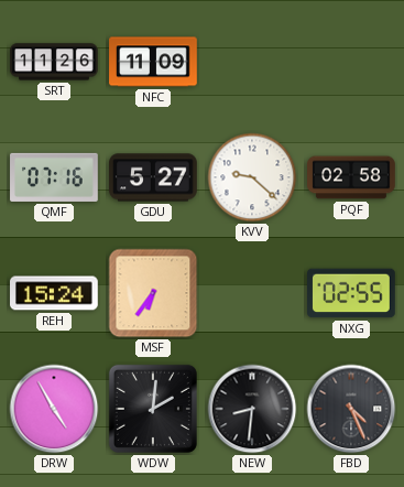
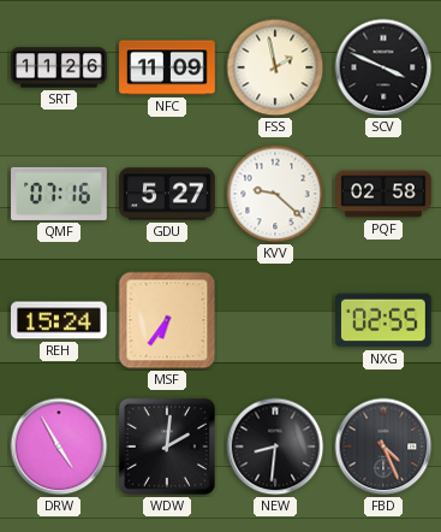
FSS: none -> 1:58 (275, 67)
SCV: none -> 3:49 (383, 67)
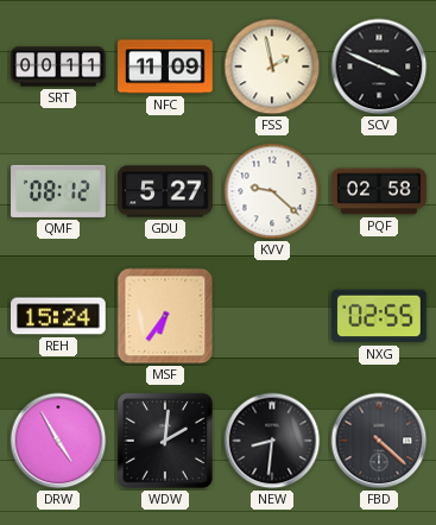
SRT: 11:26 -> 00:11 (58, 67)
QMF: 07:16 -> 08:12 (58, 191)
FBD: 4:26 -> 4:22 (379, 441)
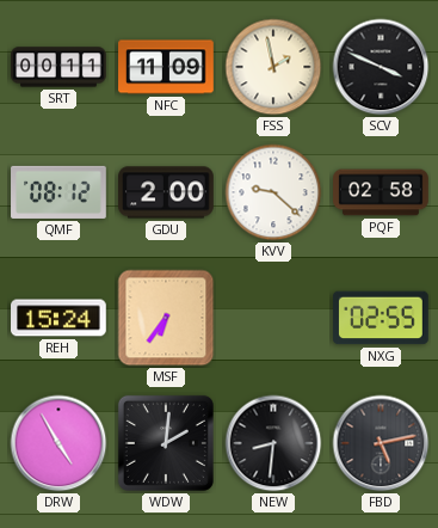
GDU: 5:27 -> 2:00 (166, 192)
FBD: 4:22 -> 5:13 (381, 443)
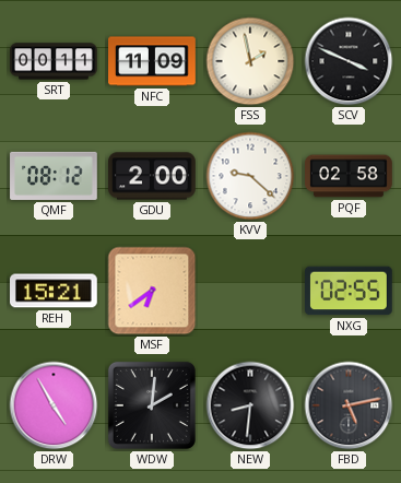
REH: 15:24 -> 15:21 (55, 291)
MSF: 6:36 -> 6:39 (152, 291)
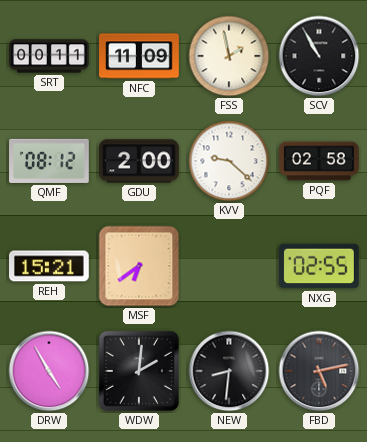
SCV: 3:49 -> 10:55 (319, 56)
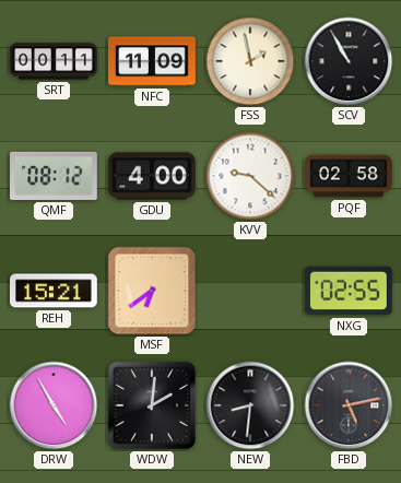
GDU: 2:00 -> 4:00 (152, 176)
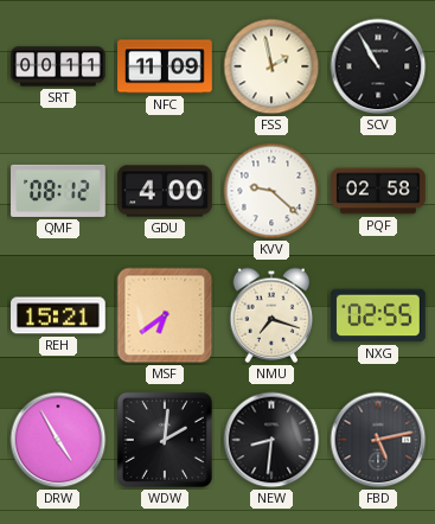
NMU: none -> 7:18 (271, 315)
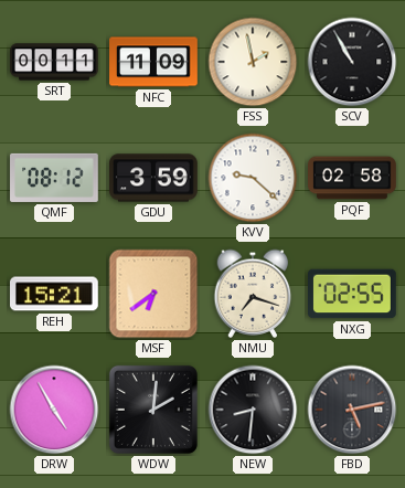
GDU: 4:00 -> 3:59 (153, 178)
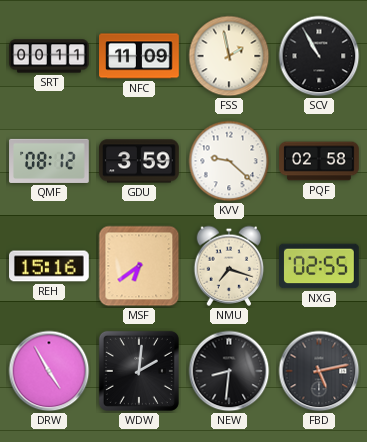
REH: 15:21 -> 15:16 (50, 266)
